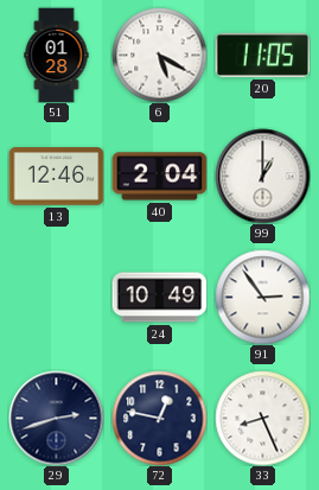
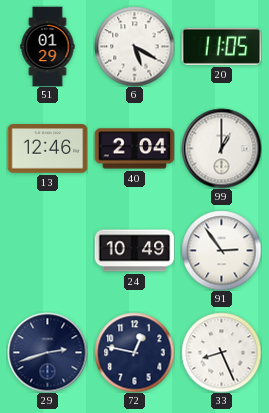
51: 01:28 -> 01:29 (48, 46)
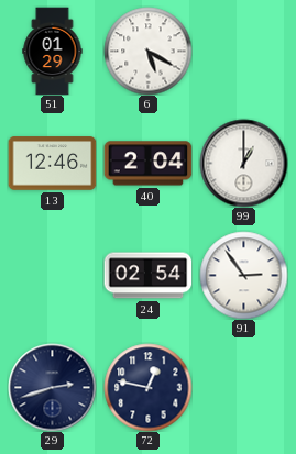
20: 11:05 -> none (221, 46)
24: 10:49 -> 02:54 (147, 276)
33: 8:26 -> none (221, 352)
